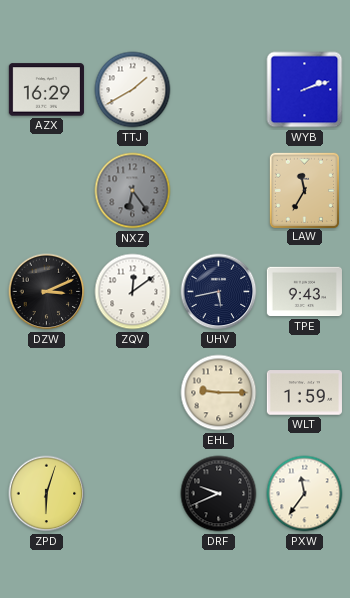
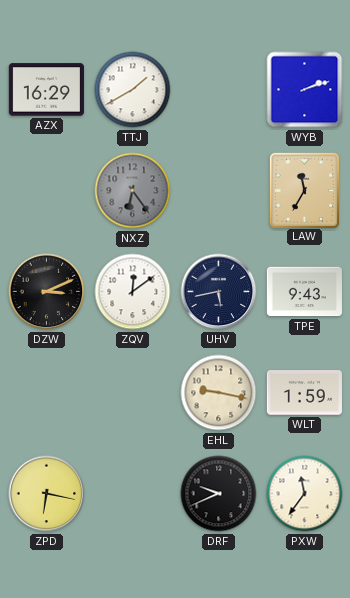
EHL: 9:15 -> 9:17 (219, 393)
ZPD: 6:03 -> 6:17 (47, 494)
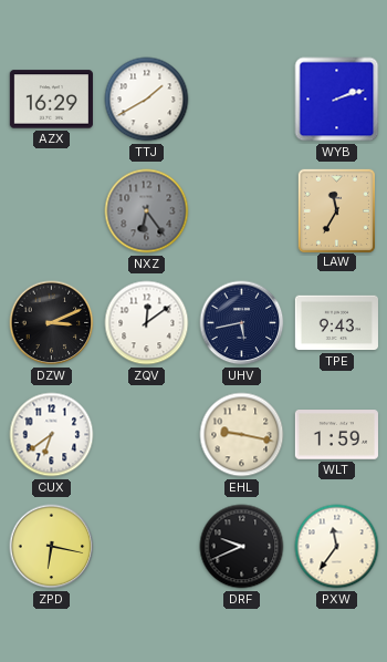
CUX: none -> 6:39 (52, 435)
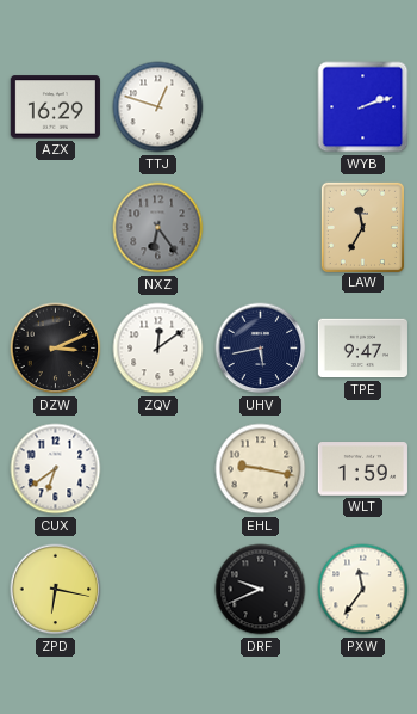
TTJ: 1:40 -> 12:48 (158, 107)
TPE: 9:43 -> 9:47 (362, 349)
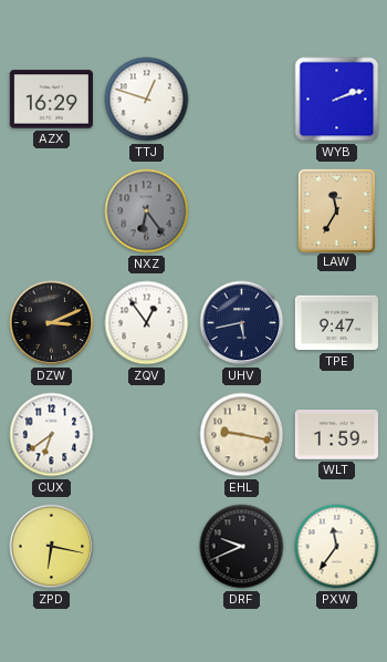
ZQV: 12:09 -> 12:54 (147, 323)
